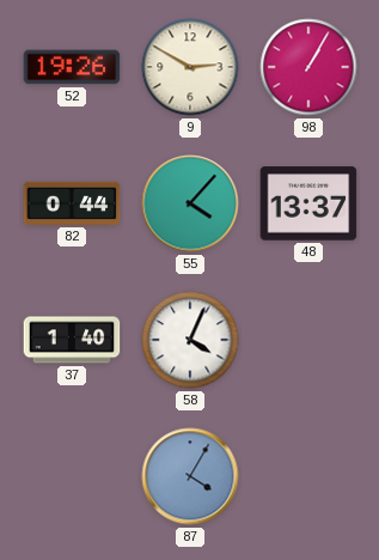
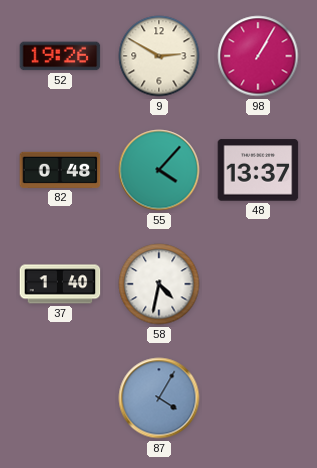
82: 0:44 -> 0:48 (60, 170)
58: 4:04 -> 4:32 (159, 284)
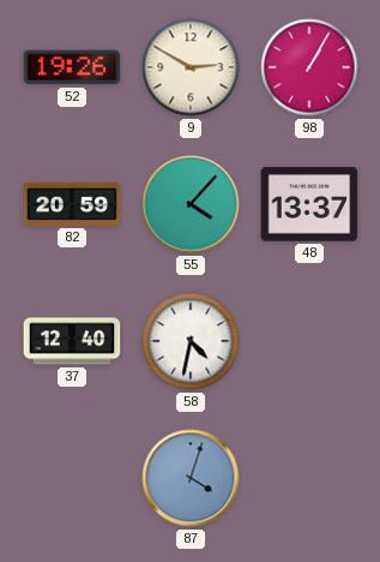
82: 0:48 -> 20:59 (72, 204)
37: 1:40 -> 12:40 (72, 341)
87: 4:05 -> 4:03 (191, 478)
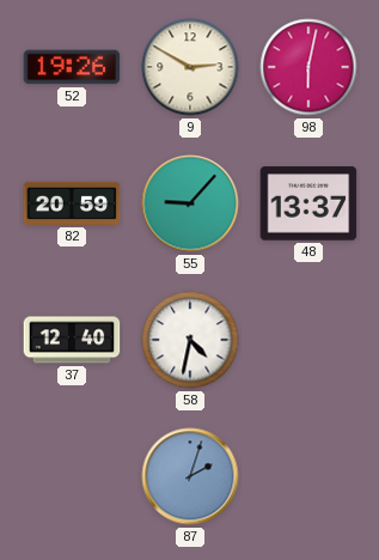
98: 1:05 -> 6:02 (308, 67)
55: 4:07 -> 9:07 (190, 203)
87: 4:03 -> 2:03 (190, 476)
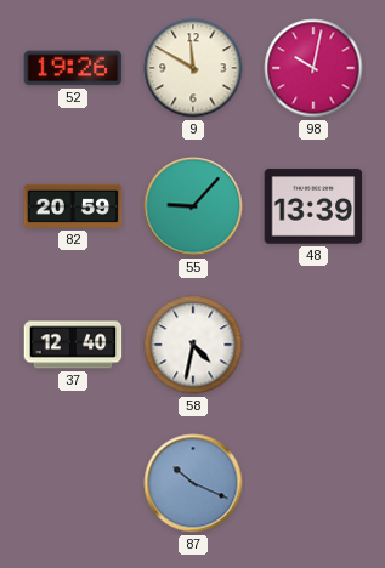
9: 2:50 -> 11:50 (193, 68)
98: 6:02 -> 10:02 (313, 68)
48: 13:37 -> 13:39 (313, 206)
87: 2:03 -> 10:19 (193, 483)
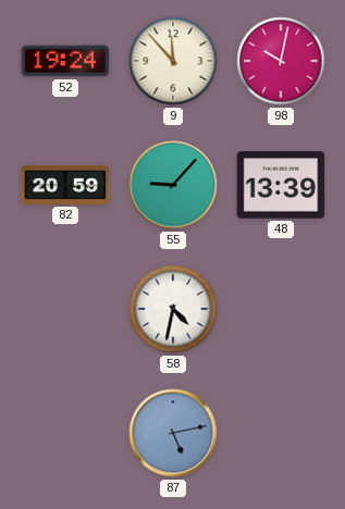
52: 19:26 -> 19:24 (65, 61)
9: 11:50 -> 11:53 (173, 61)
37: 12:40 -> none (73, 345)
87: 10:19 -> 5:13 (173, 433)
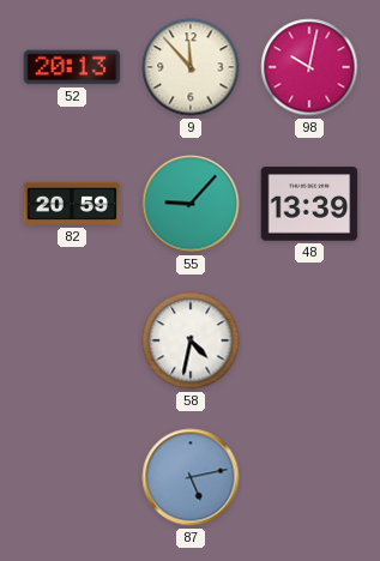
52: 19:24 -> 20:13 (72, 67)
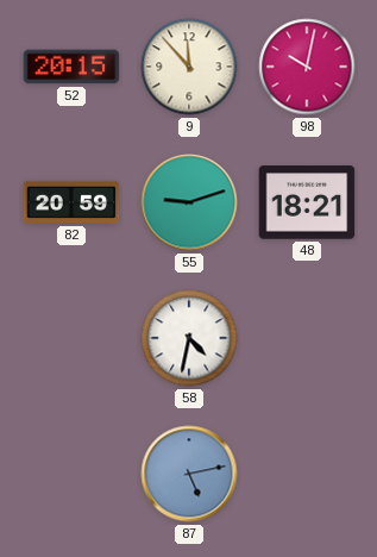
52: 20:13 -> 20:15 (71, 67)
55: 9:07 -> 9:12 (189, 202)
48: 13:39 -> 18:21 (307, 202)
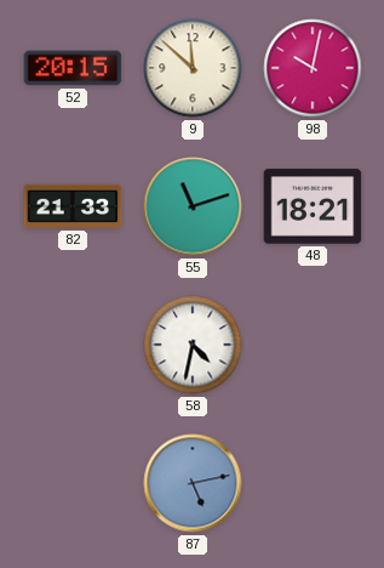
9: 11:53 -> 11:52 (193, 68)
82: 20:59 -> 21:33 (73, 206)
55: 9:12 -> 11:12 (193, 206)
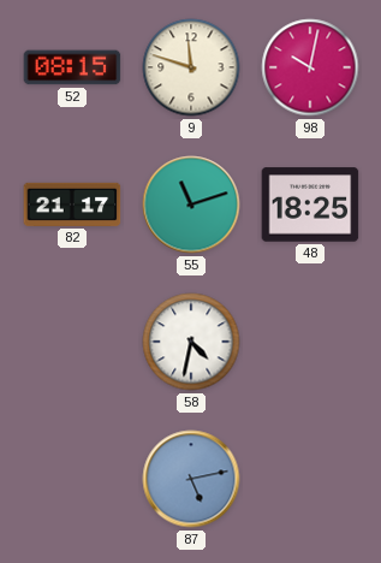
52: 20:15 -> 08:15 (72, 67)
9: 11:52 -> 11:48 (191, 67)
82: 21:33 -> 21:17 (72, 205)
48: 18:21 -> 18:25 (310, 205)
